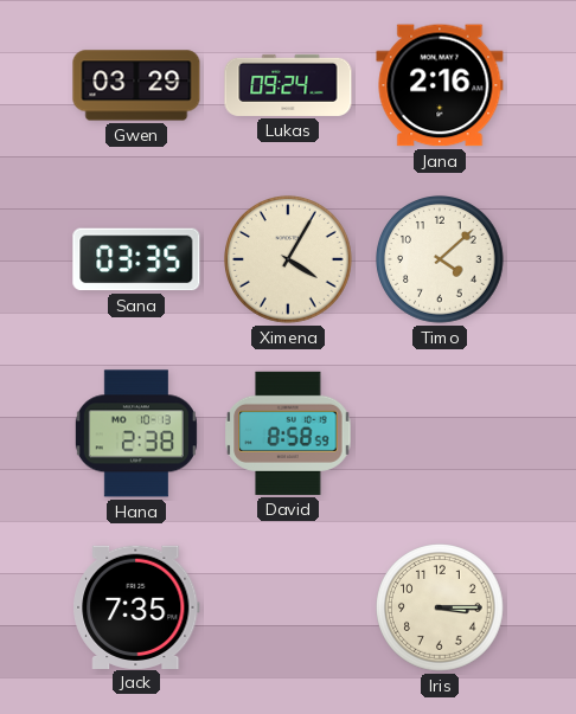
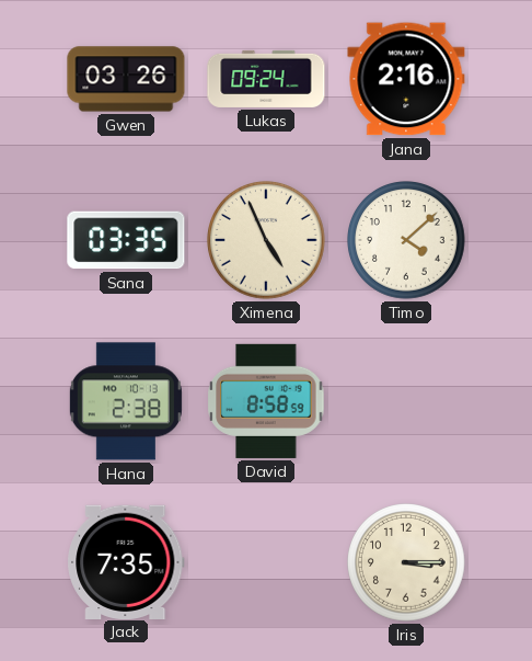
Gwen: 03:29 -> 03:26 (126, 79)
Ximena: 4:05 -> 4:56 (266, 240)
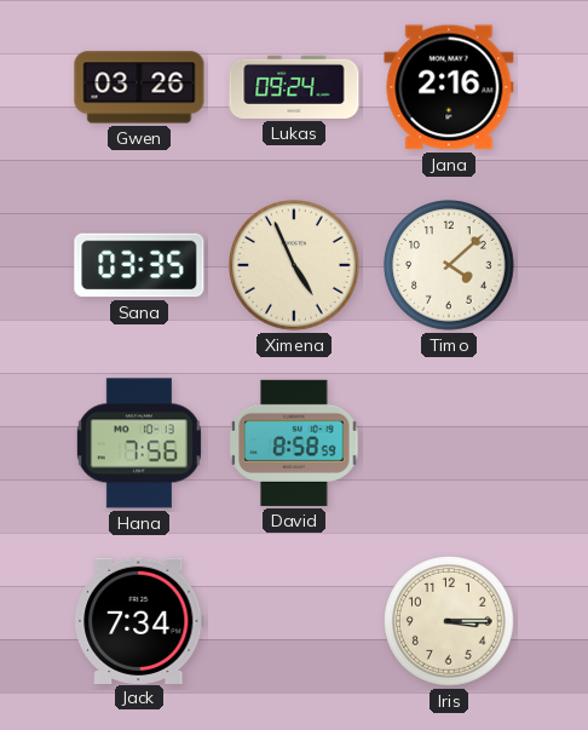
Hana: 2:38 -> 7:56 (139, 443)
Jack: 7:35 -> 7:34 (139, 620)
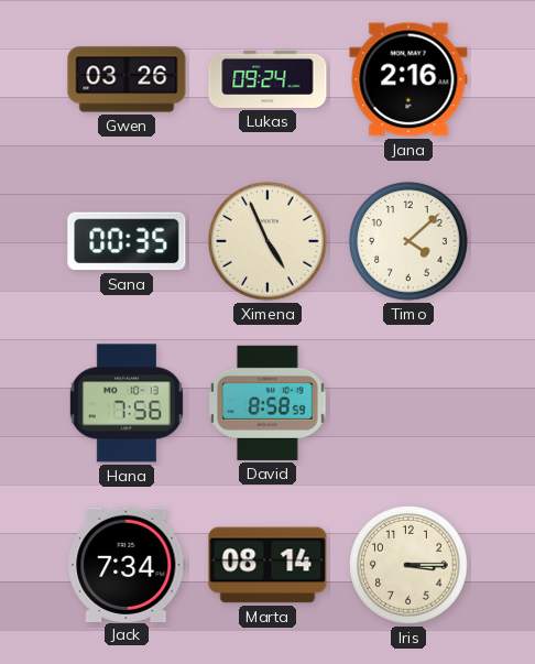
Sana: 03:35 -> 00:35 (127, 241)
Marta: none -> 08:14 (267, 565)
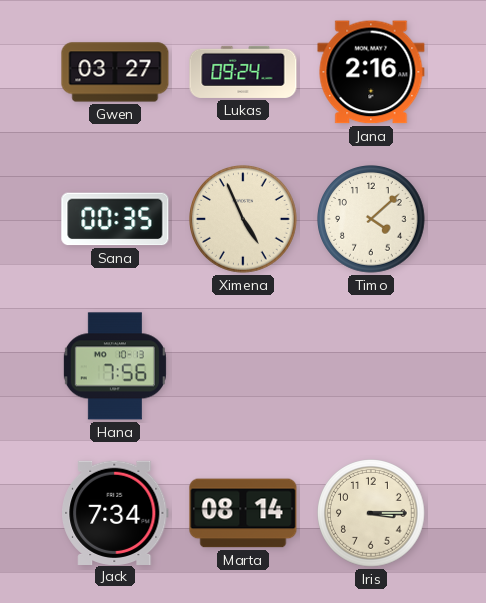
Gwen: 03:26 -> 03:27 (115, 72)
David: 8:58 -> none (267, 403)
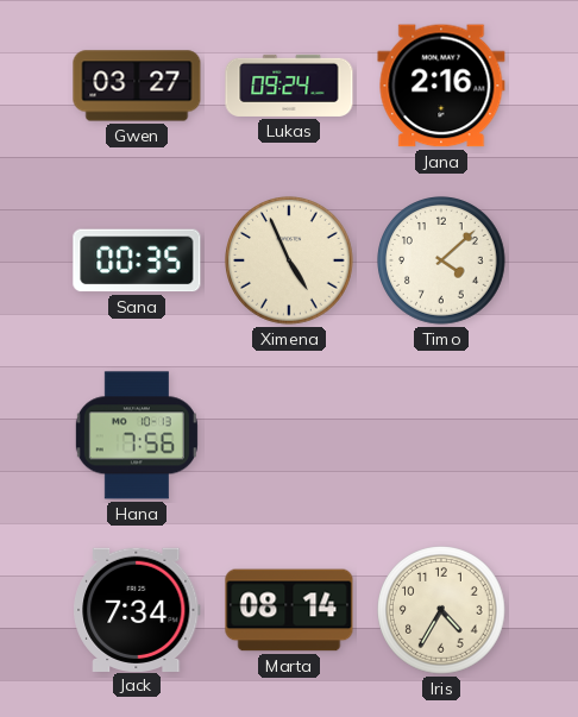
Iris: 3:15 -> 4:35 (441, 610)
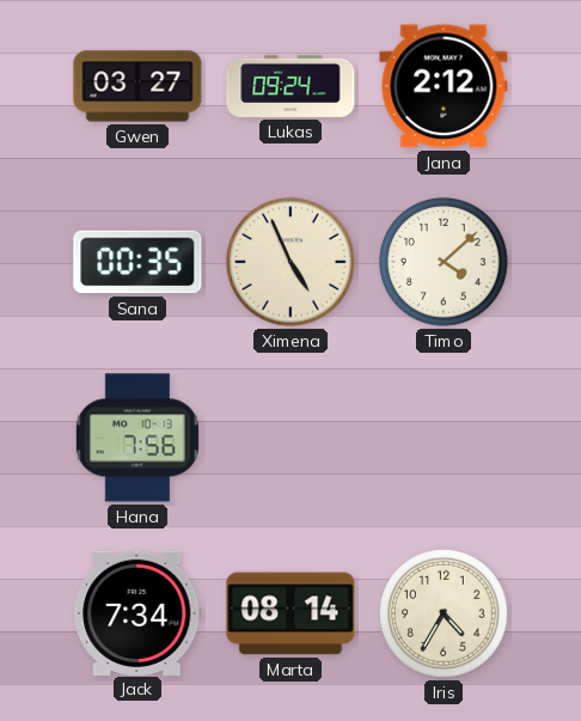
Jana: 2:16 -> 2:12 (444, 86)
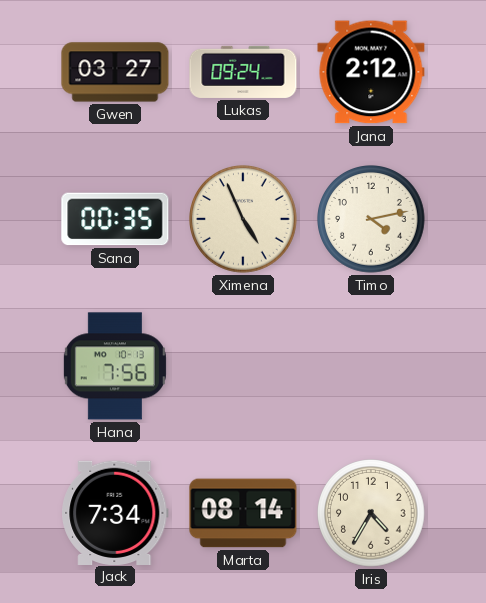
Timo: 4:08 -> 4:13 (371, 219)
